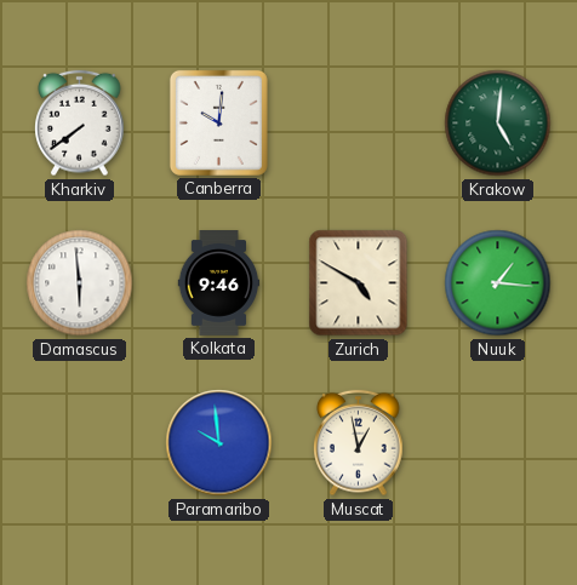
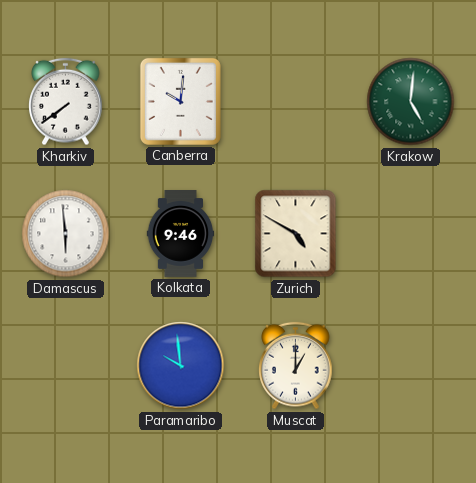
Nuuk: 1:16 -> none (498, 283)
Muscat: 12:58 -> 1:00 (296, 366)
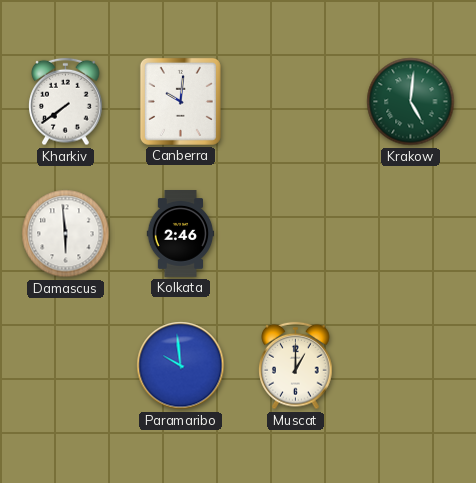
Kolkata: 9:46 -> 2:46 (181, 234)
Zurich: 4:50 -> none (296, 234)
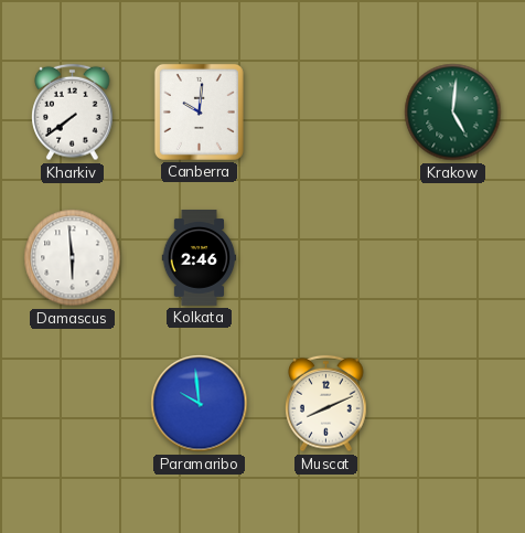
Muscat: 1:00 -> 8:11 (326, 404)
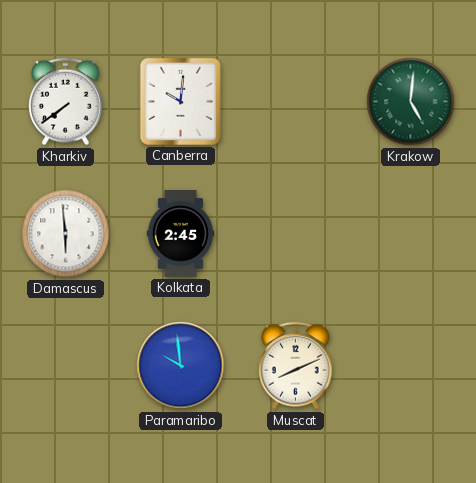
Kolkata: 2:46 -> 2:45 (181, 234)
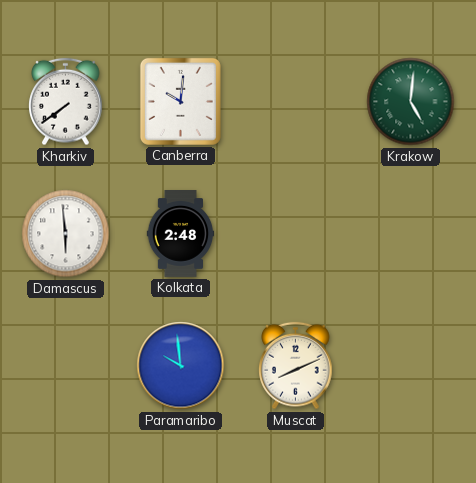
Kolkata: 2:45 -> 2:48 (181, 234)
